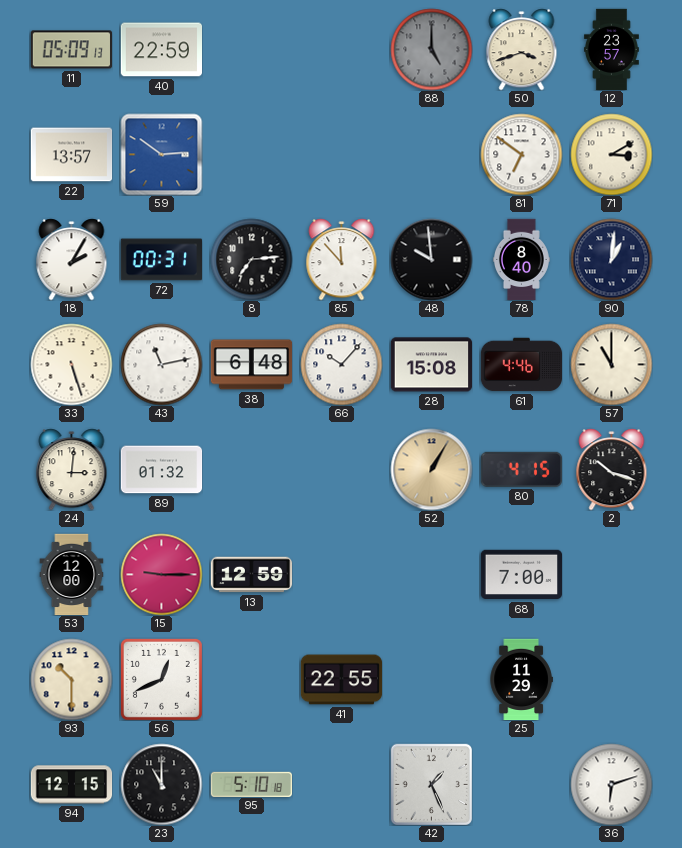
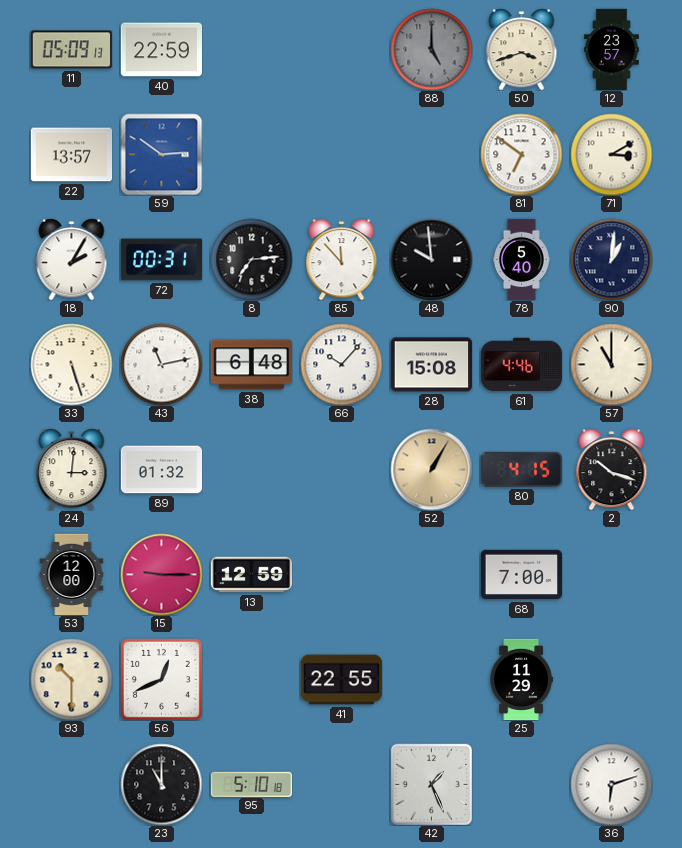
78: 8:40 -> 5:40 (521, 259)
94: 12:15 -> none (71, 785)
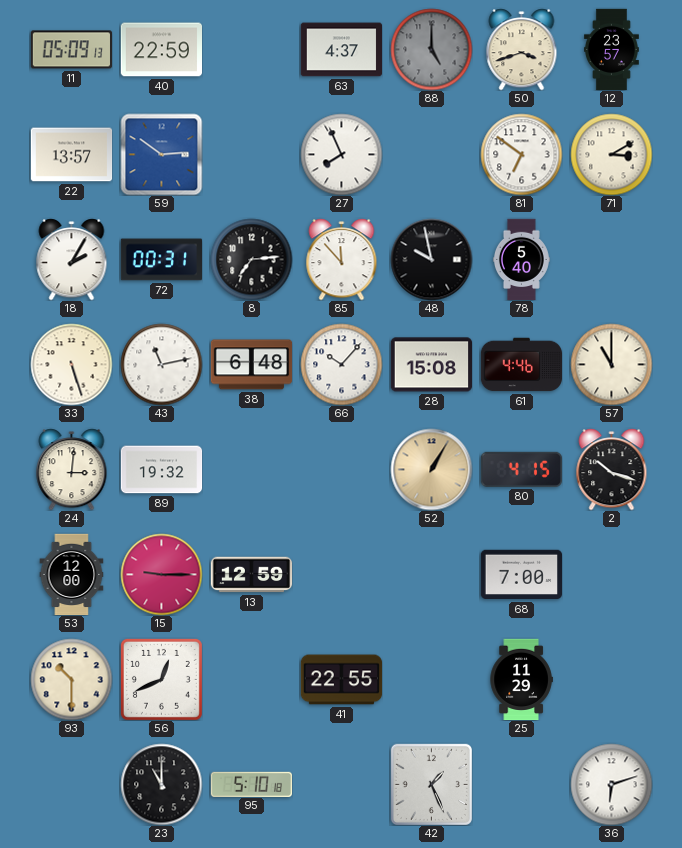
63: none -> 4:37 (341, 50)
27: none -> 7:56 (341, 154)
48: 9:59 -> 9:58 (431, 259)
90: 1:01 -> none (611, 259)
89: 01:32 -> 19:32 (161, 470)
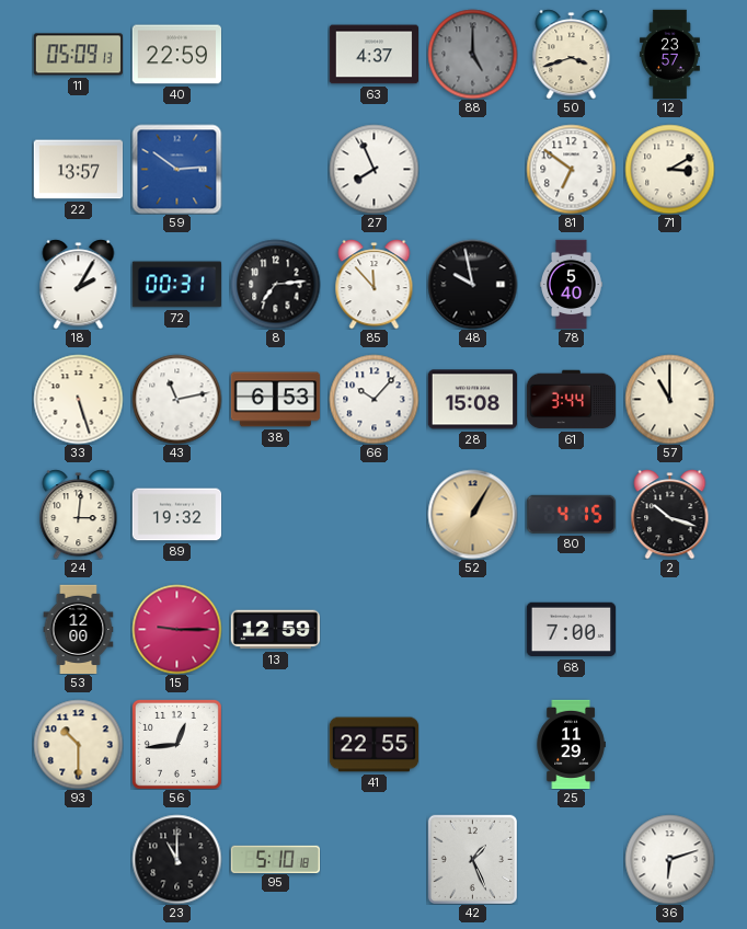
38: 6:48 -> 6:53 (275, 400)
61: 4:46 -> 3:44 (571, 400)
56: 12:41 -> 12:44 (176, 744)
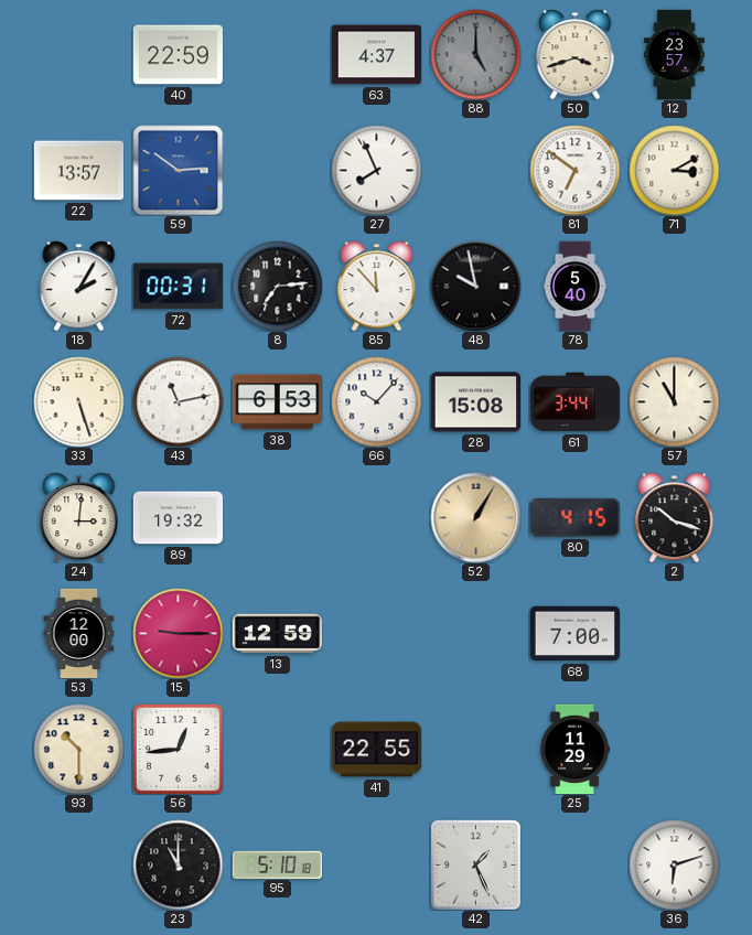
11: 05:09 -> none (78, 55)
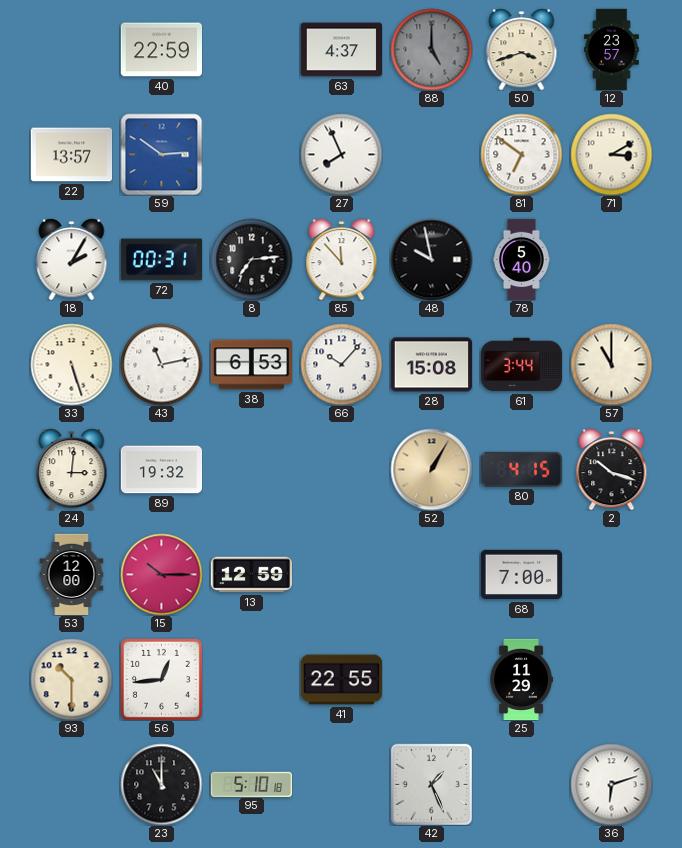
15: 9:15 -> 10:15 (161, 574)
